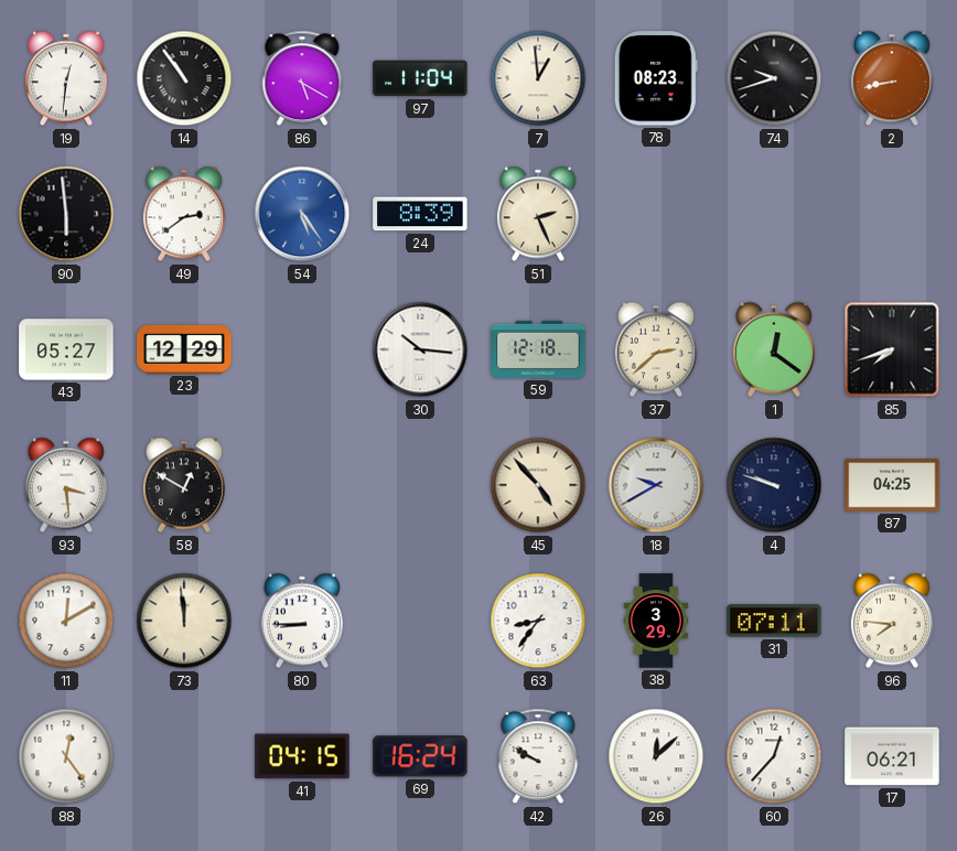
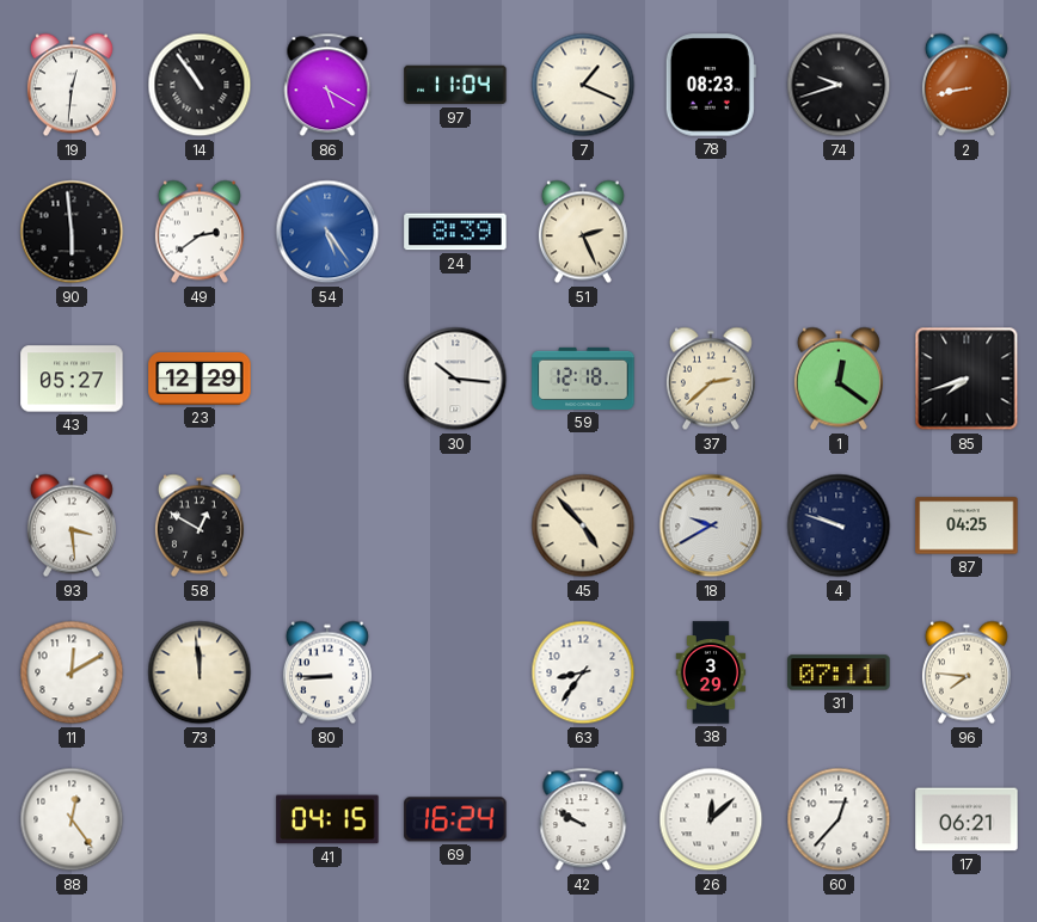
7: 12:59 -> 1:19 (583, 85)
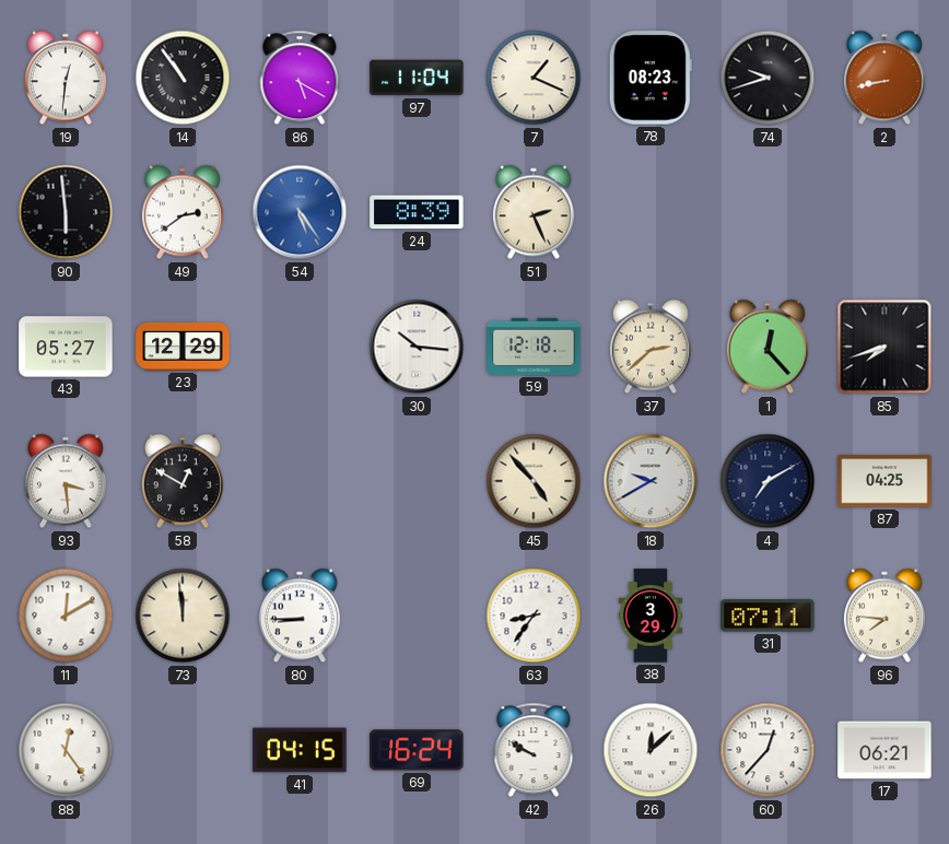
1: 12:21 -> 12:23 (768, 347)
4: 9:48 -> 7:10 (768, 481)
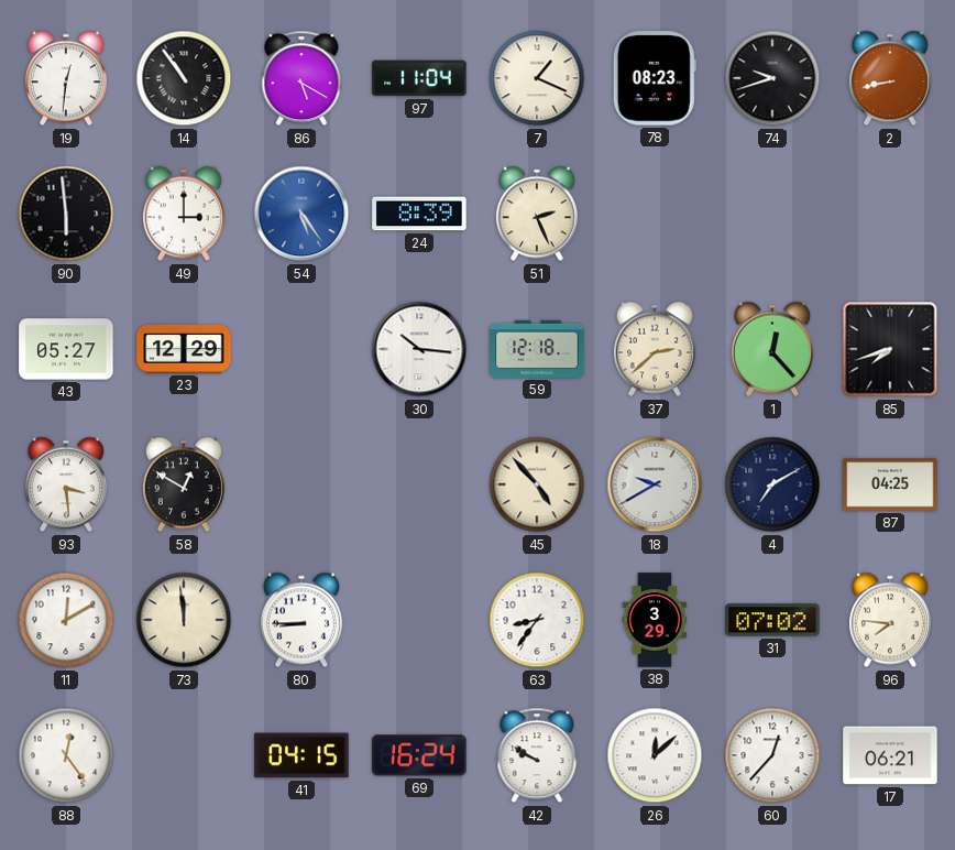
49: 2:39 -> 3:00 (184, 214)
31: 07:11 -> 07:02 (772, 620)
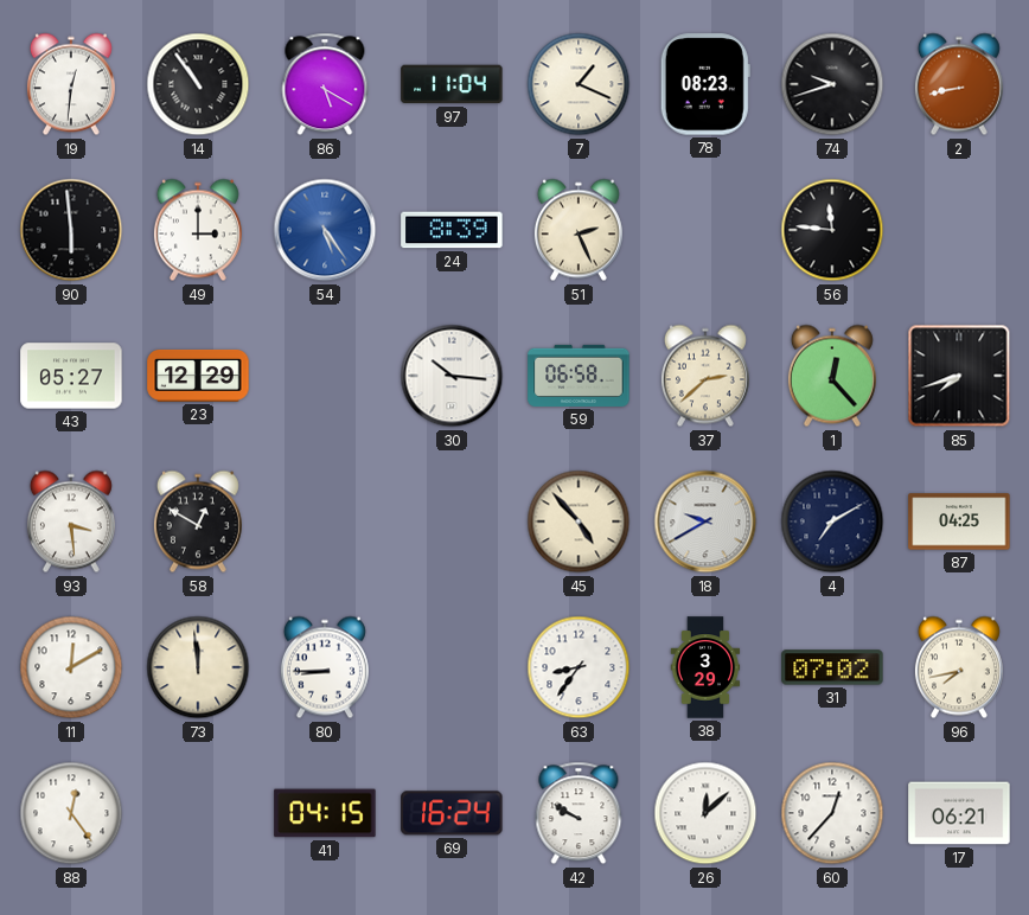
56: none -> 11:46 (832, 230)
59: 12:18 -> 06:58 (579, 376)
96: 7:46 -> 7:43 (959, 667)
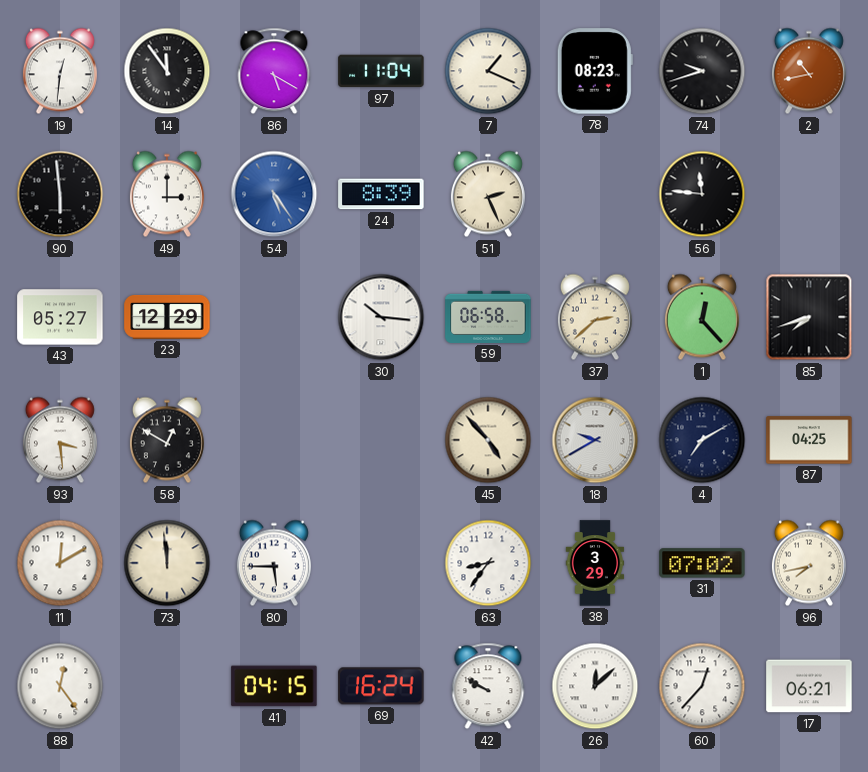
14: 10:54 -> 11:54 (167, 71)
2: 8:43 -> 10:43 (809, 71)
80: 8:45 -> 5:45 (274, 563)
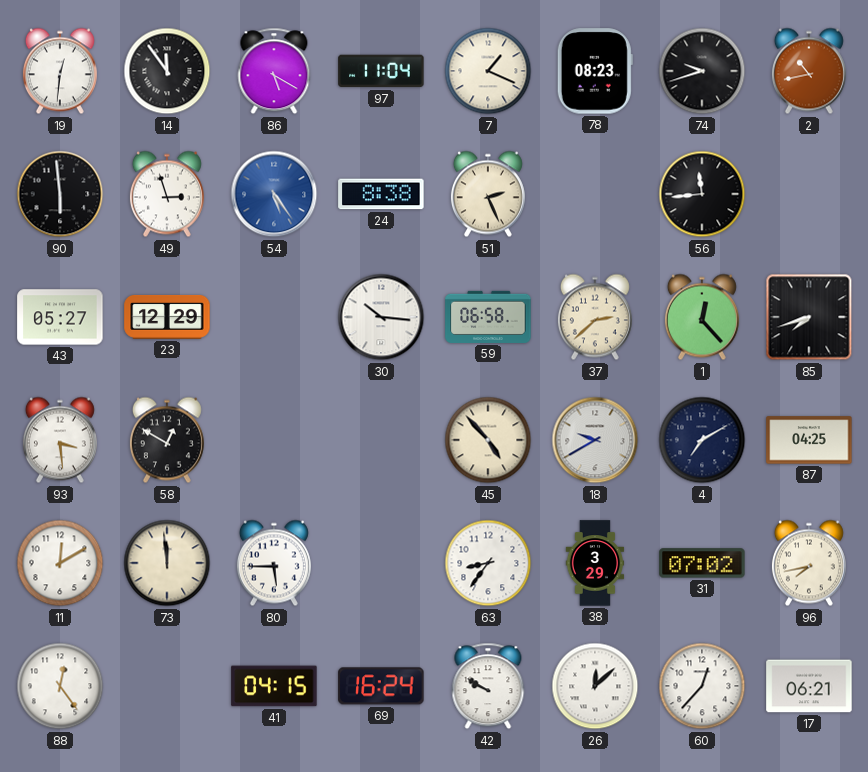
49: 3:00 -> 2:57 (167, 194)
24: 8:39 -> 8:38 (381, 194)
56: 11:46 -> 11:44 (702, 194)
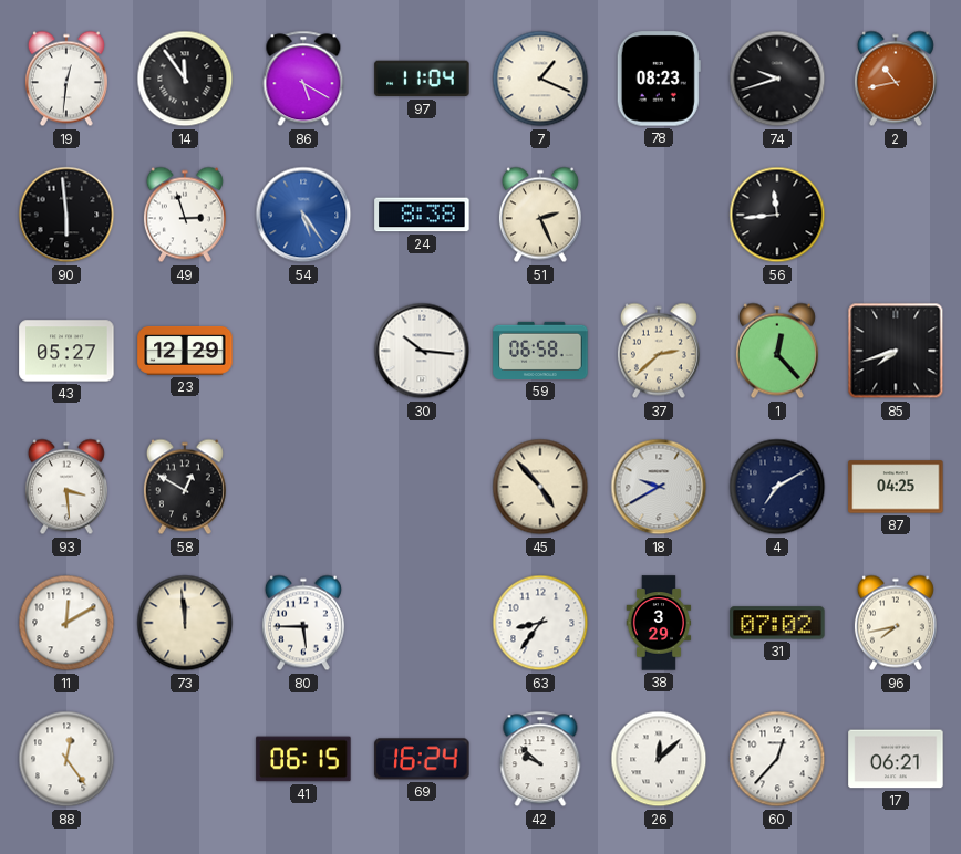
41: 04:15 -> 06:15 (303, 759)
42: 9:50 -> 9:52 (540, 759)
